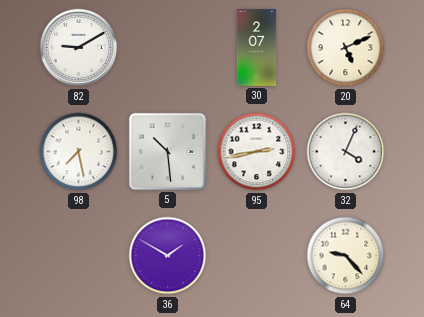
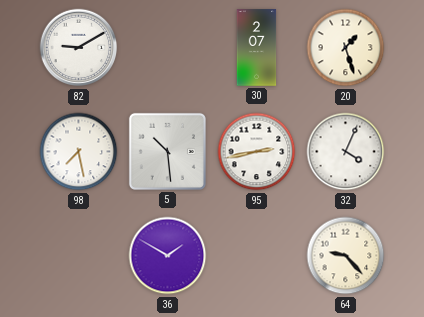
20: 5:11 -> 1:27 (346, 48)
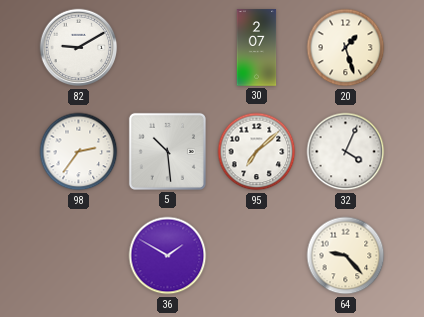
98: 7:28 -> 2:36 (79, 152)
95: 2:43 -> 7:08 (257, 152)
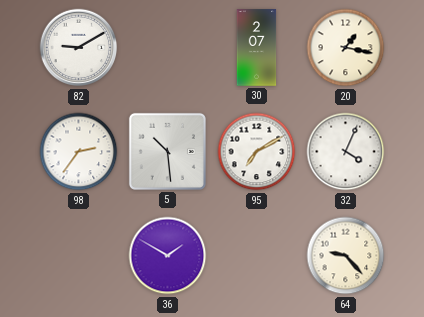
20: 1:27 -> 1:17 (346, 48)
95: 7:08 -> 7:10 (257, 152)
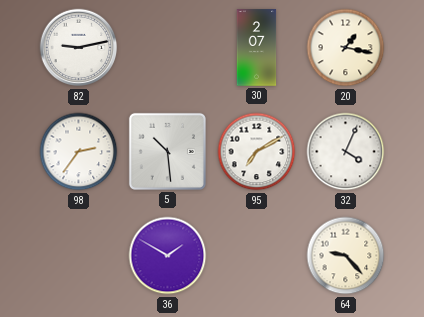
82: 9:10 -> 9:13 (79, 48)
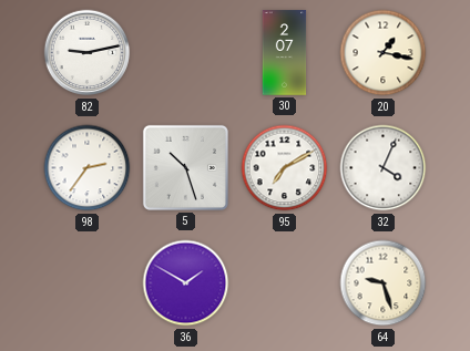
5: 10:29 -> 10:27 (185, 167)
64: 9:23 -> 9:27 (384, 283)
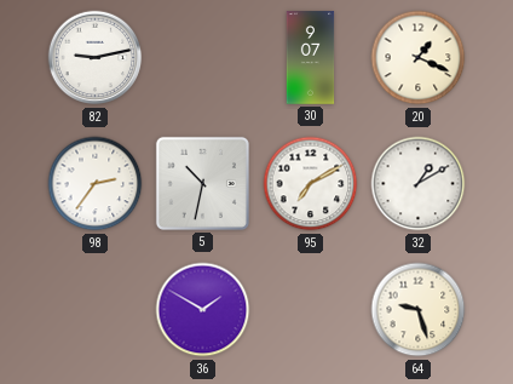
30: 2:07 -> 9:07 (311, 58)
20: 1:17 -> 1:19 (419, 58)
5: 10:27 -> 10:32 (202, 183)
32: 4:04 -> 1:10 (419, 184)
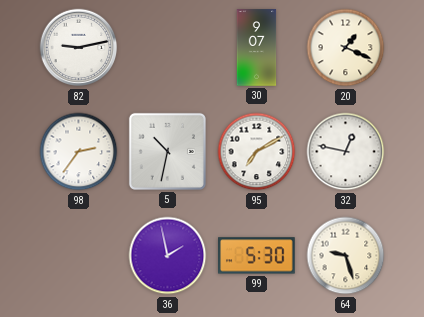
32: 1:10 -> 12:47 (346, 152)
36: 1:50 -> 1:58 (168, 256)
99: none -> 5:30 (257, 256)
